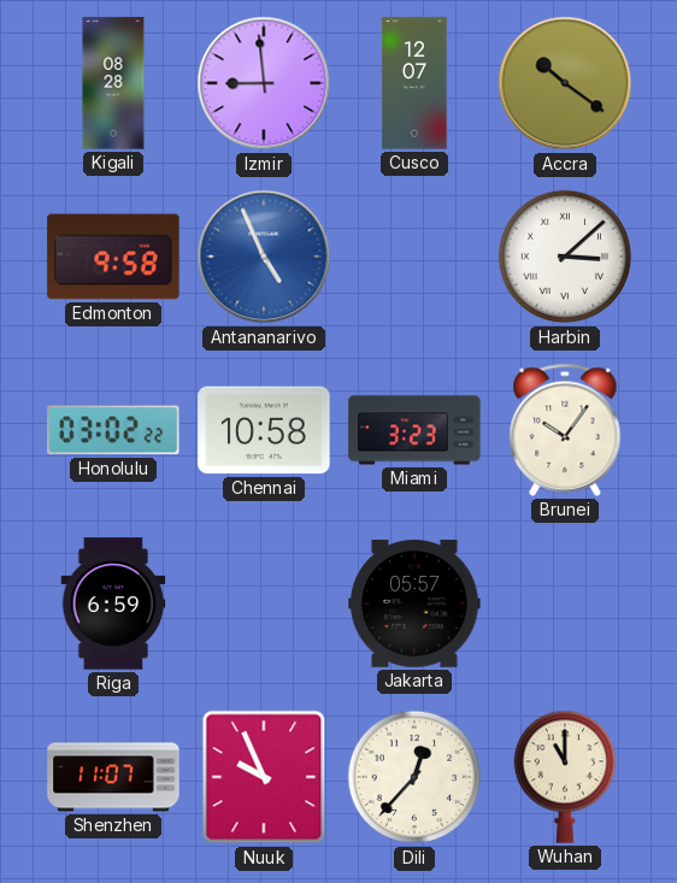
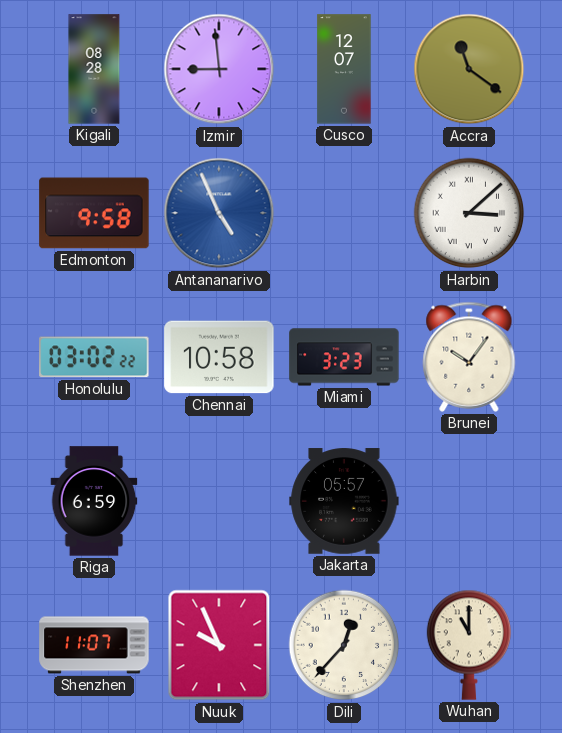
Accra: 10:21 -> 11:21 (469, 69)
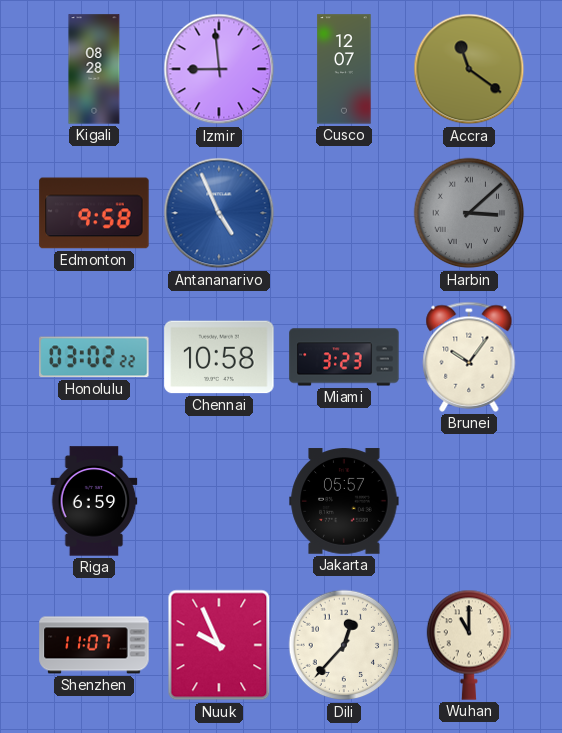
Harbin dial: white -> grey (469, 213)
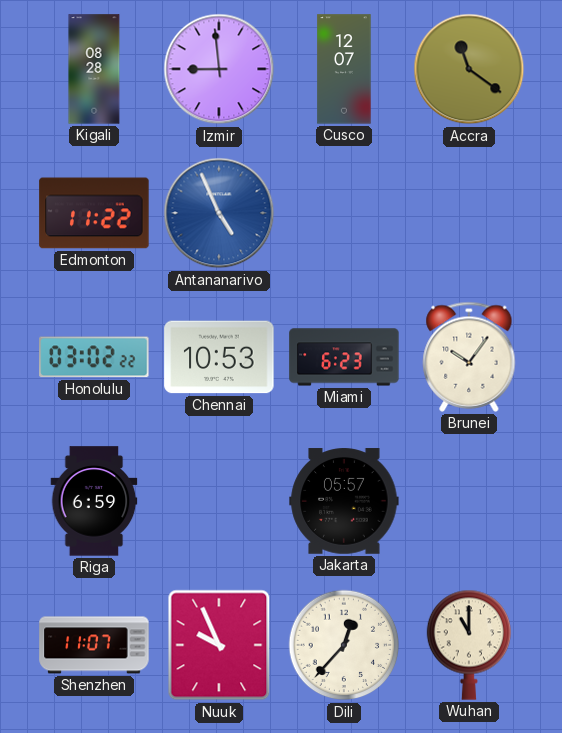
Edmonton: 9:58 -> 11:22 (94, 213)
Harbin: 3:08 -> none (469, 213)
Chennai: 10:58 -> 10:53 (219, 357)
Miami: 3:23 -> 6:23 (344, 357)
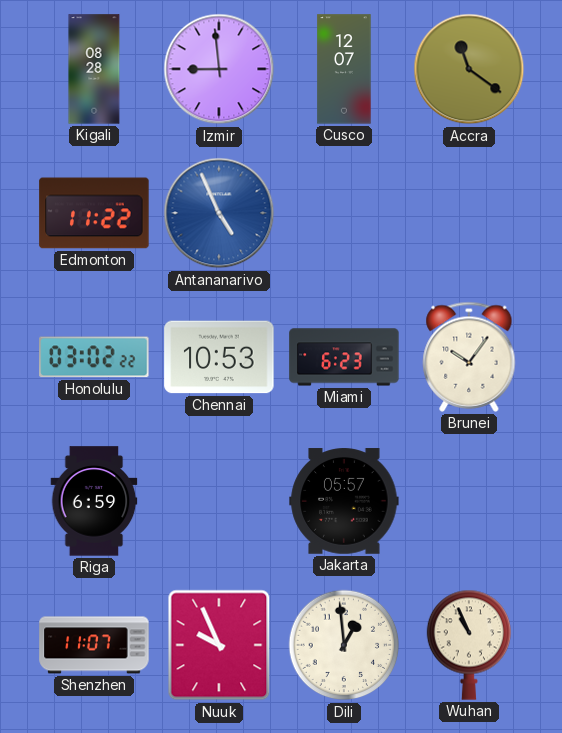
Dili: 12:37 -> 12:59 (344, 645)
Wuhan: 11:00 -> 10:56 (468, 645)
